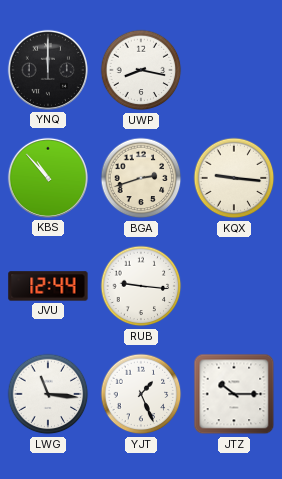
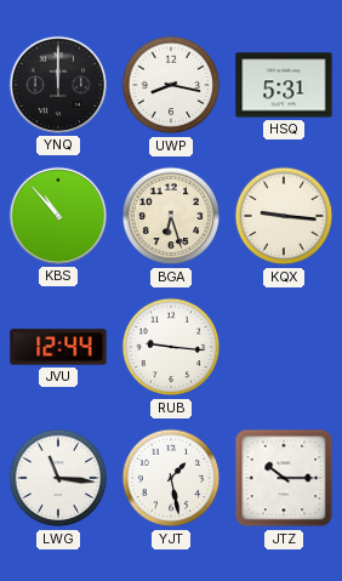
HSQ: none -> 5:31 (284, 85)
BGA: 2:42 -> 6:27 (171, 216)
YJT: 1:26 -> 1:28 (171, 478)
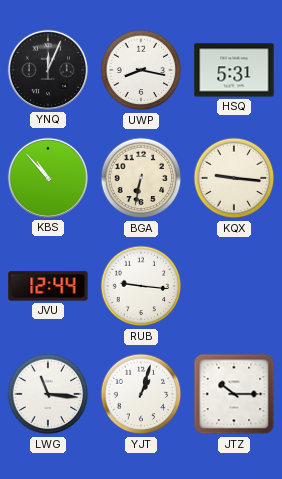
YNQ: 12:00 -> 12:04 (48, 70)
BGA: 6:27 -> 6:32 (141, 178)
YJT: 1:28 -> 1:03 (141, 394)
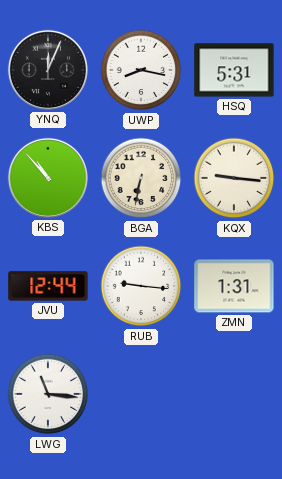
ZMN: none -> 1:31 (234, 286)
YJT: 1:03 -> none (141, 394)
JTZ: 10:15 -> none (234, 394)
